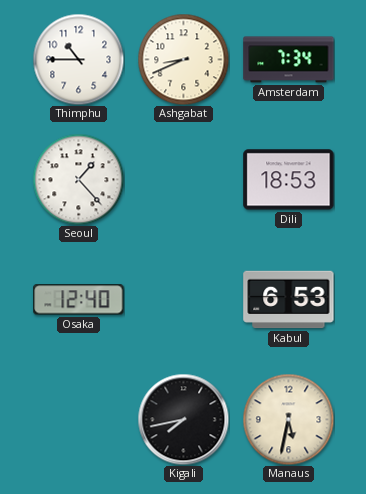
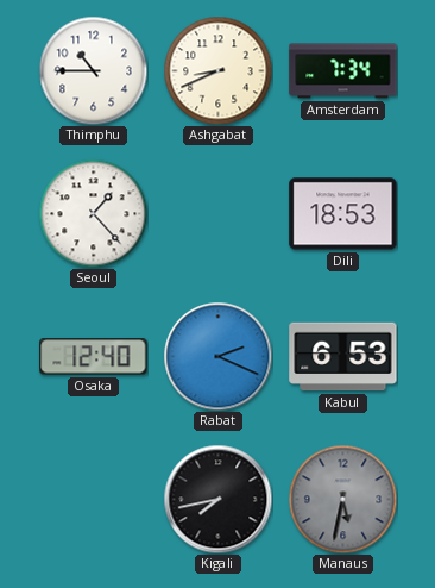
Rabat: none -> 2:19 (218, 356)
Manaus dial: cream -> grey (342, 499)
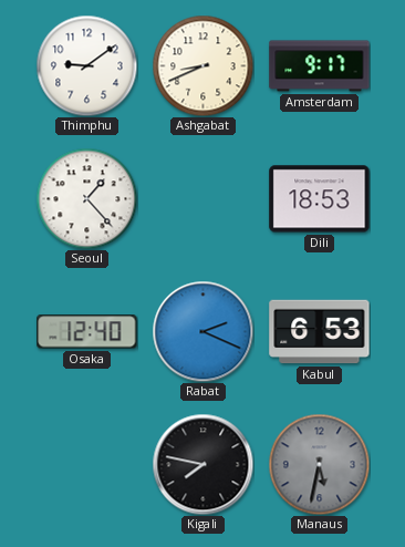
Thimphu: 10:45 -> 9:09 (86, 65)
Amsterdam: 7:34 -> 9:17 (320, 66)
Kigali: 7:43 -> 7:47 (202, 464)
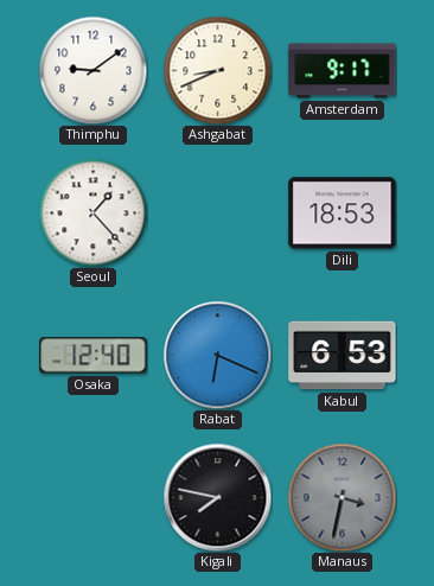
Rabat: 2:19 -> 6:19 (217, 355)
Manaus: 5:32 -> 3:32 (342, 497)
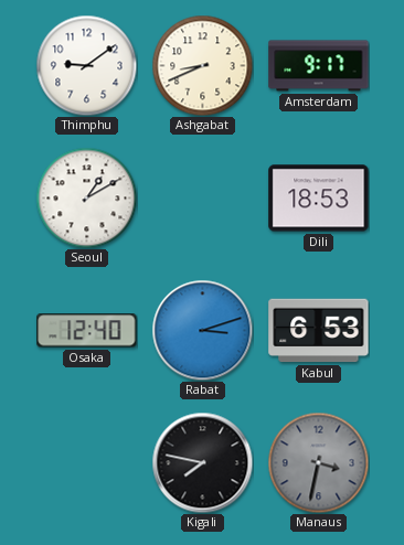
Seoul: 1:23 -> 1:10 (86, 197)
Rabat: 6:19 -> 3:12 (202, 330)
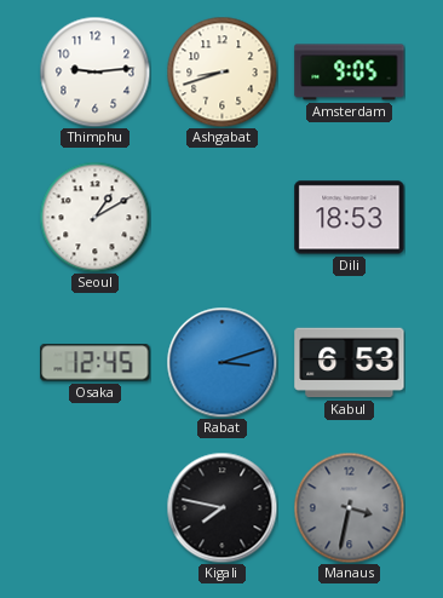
Thimphu: 9:09 -> 9:14 (94, 71)
Ashgabat: 8:41 -> 8:42 (221, 71)
Amsterdam: 9:17 -> 9:05 (350, 73)
Osaka: 12:40 -> 12:45 (96, 363)
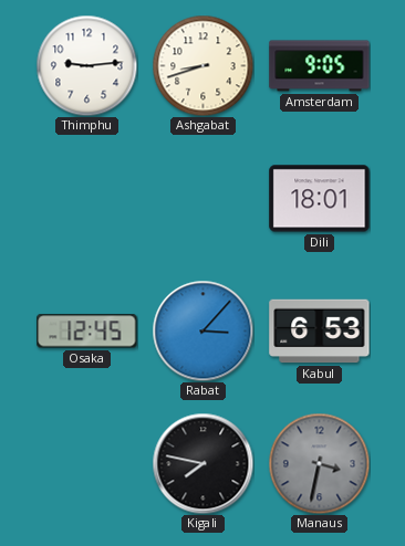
Seoul: 1:10 -> none (94, 217)
Dili: 18:53 -> 18:01 (320, 199)
Rabat: 3:12 -> 3:07 (202, 330)
